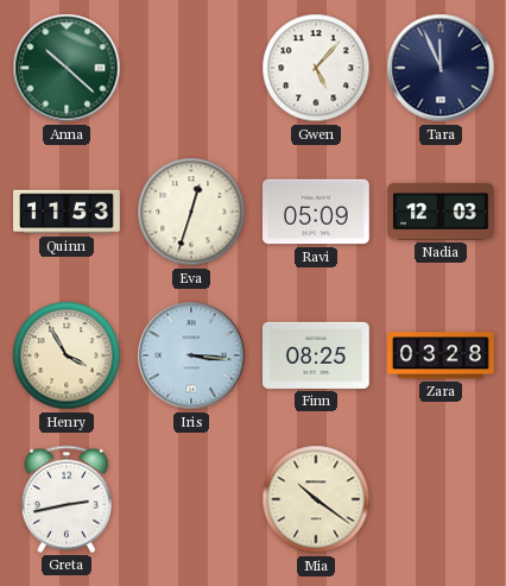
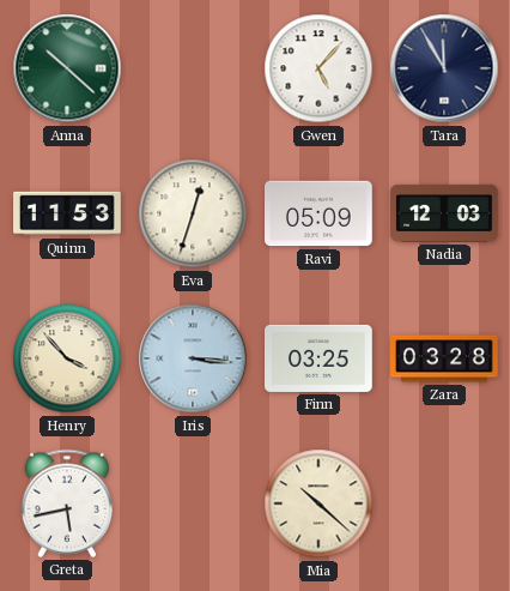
Tara: 11:56 -> 11:55 (444, 68)
Henry: 3:55 -> 3:53 (67, 358)
Finn: 08:25 -> 03:25 (318, 358)
Greta: 2:43 -> 5:43 (66, 503)
Mia: 10:21 -> 10:22 (318, 503)
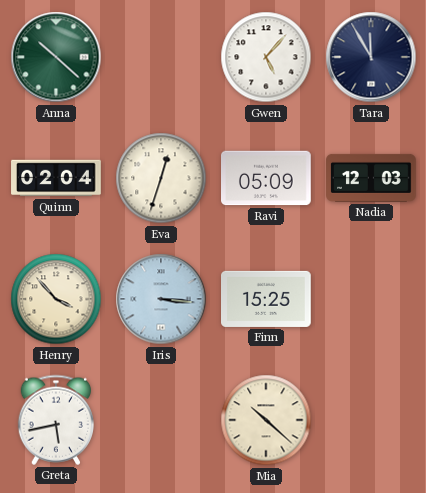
Quinn: 11:53 -> 02:04 (56, 178)
Finn: 03:25 -> 15:25 (266, 299)
Zara: 03:28 -> none (444, 358)
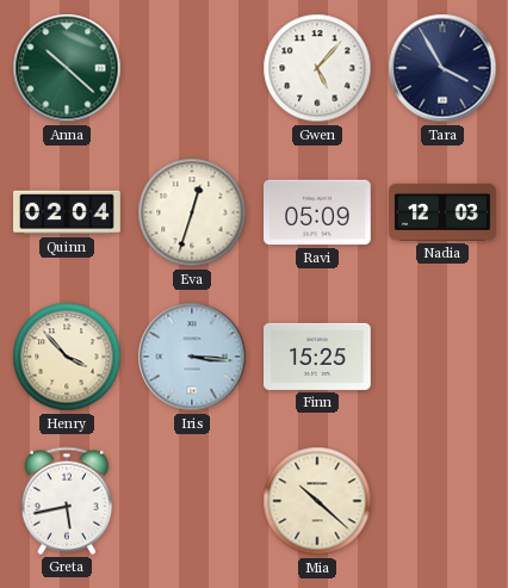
Tara: 11:55 -> 3:55 (442, 68)
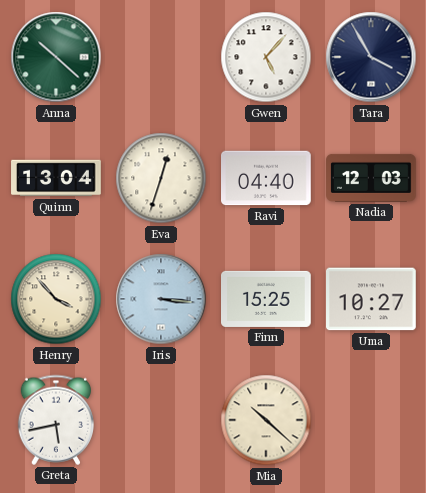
Quinn: 02:04 -> 13:04 (56, 178)
Ravi: 05:09 -> 04:40 (267, 178)
Uma: none -> 10:27 (372, 299)
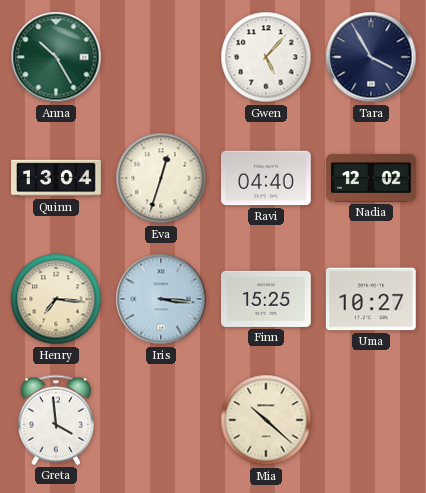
Anna: 10:22 -> 10:25 (56, 57)
Nadia: 12:03 -> 12:02 (371, 178)
Henry: 3:53 -> 7:16 (56, 299)
Greta: 5:43 -> 3:59 (55, 420)
